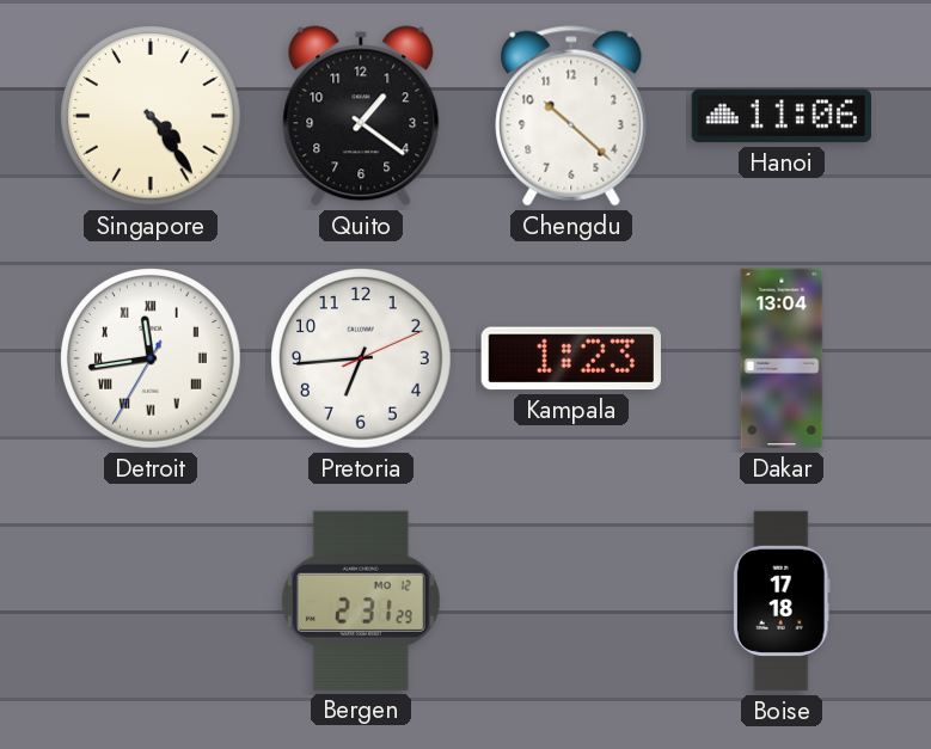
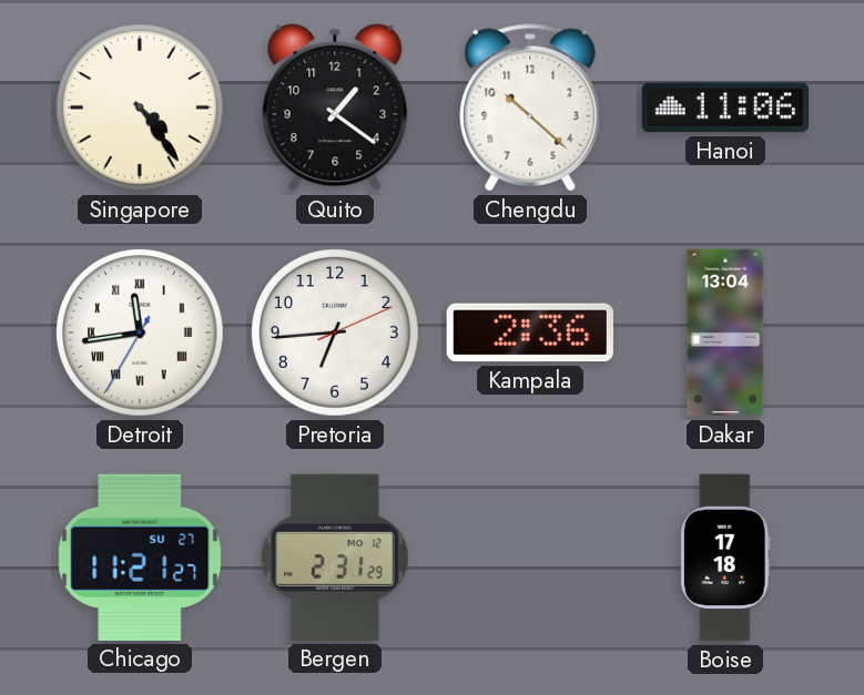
Kampala: 1:23 -> 2:36 (530, 333)
Chicago: none -> 11:21 (140, 558)
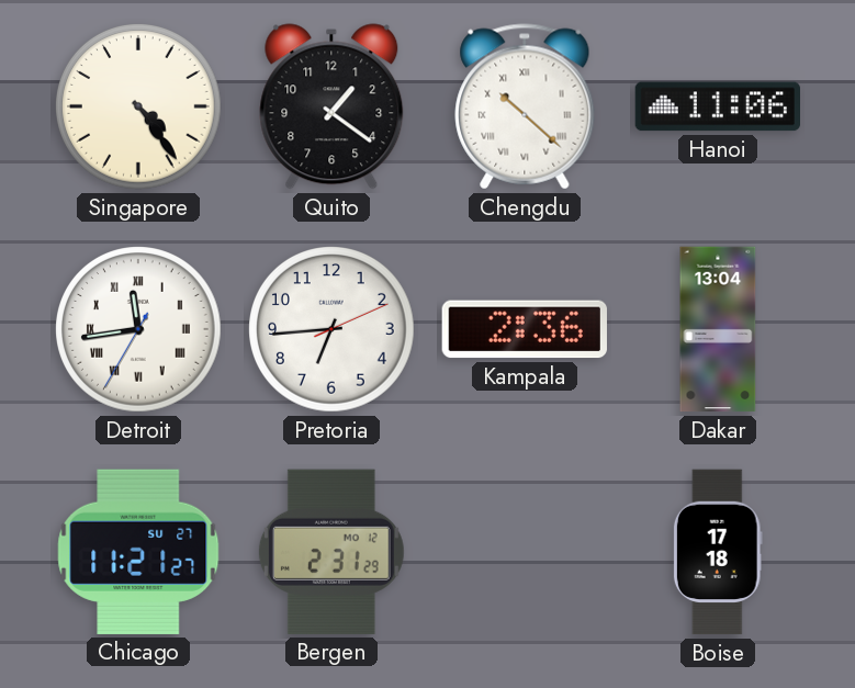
Chengdu numerals: Arabic -> Roman (525, 106)
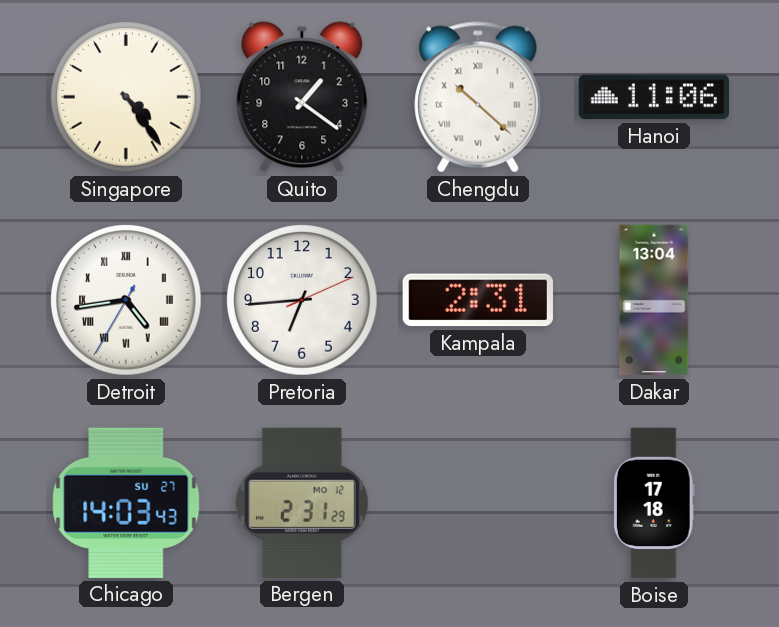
Detroit: 11:43 -> 4:43 (127, 301)
Kampala: 2:36 -> 2:31 (478, 300)
Chicago: 11:21 -> 14:03 (126, 503)
